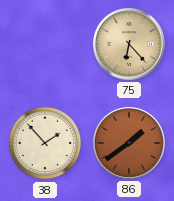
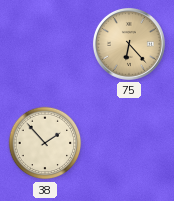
86: 1:39 -> none (129, 143)
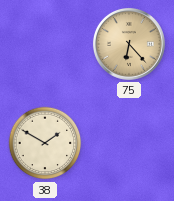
38: 1:53 -> 1:50 (45, 143)
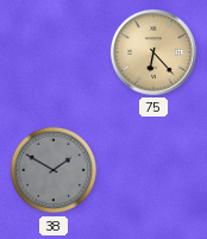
38 dial: cream -> grey (54, 170)
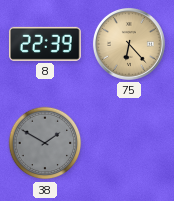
8: none -> 22:39 (45, 44)
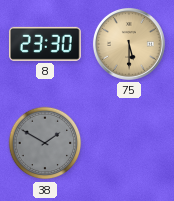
8: 22:39 -> 23:30 (45, 44)
75: 6:23 -> 5:30 (129, 44)
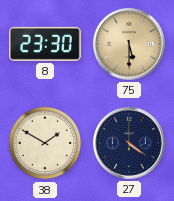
38 dial: grey -> cream (45, 143)
27: none -> 4:21 (129, 143)
